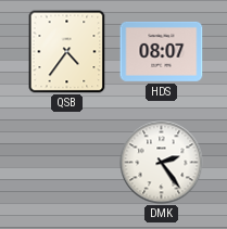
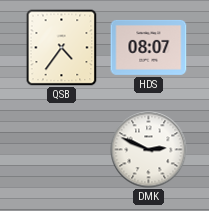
DMK: 2:24 -> 2:49 (149, 150)
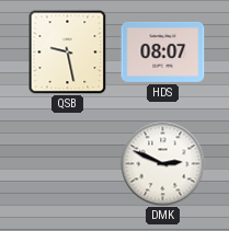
QSB: 4:36 -> 9:28 (68, 51)
